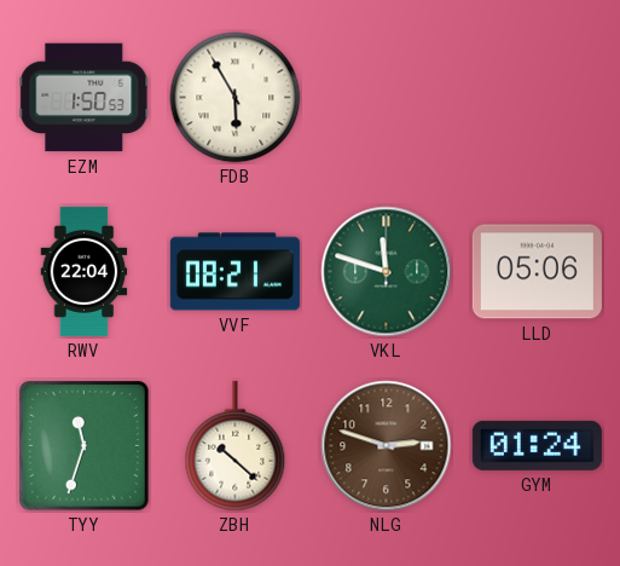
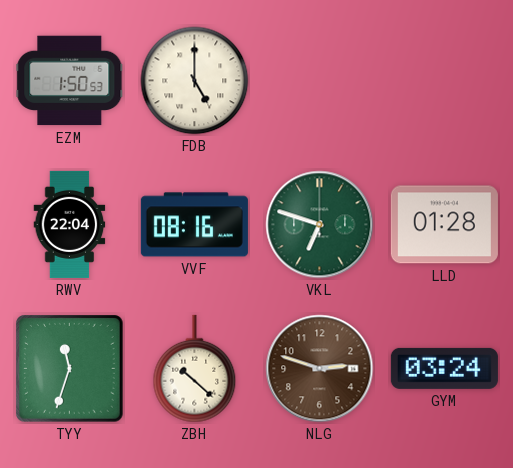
FDB: 5:55 -> 5:00 (195, 81)
VVF: 08:21 -> 08:16 (194, 225)
VKL: 11:48 -> 6:48 (320, 225)
LLD: 05:06 -> 01:28 (444, 225)
GYM: 01:24 -> 03:24 (444, 368)
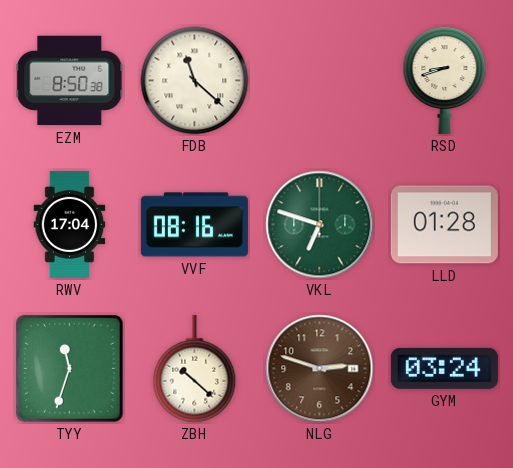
EZM: 1:50 -> 8:50 (70, 81)
FDB: 5:00 -> 11:22 (195, 81)
RSD: none -> 8:42 (445, 80)
RWV: 22:04 -> 17:04 (70, 224)
